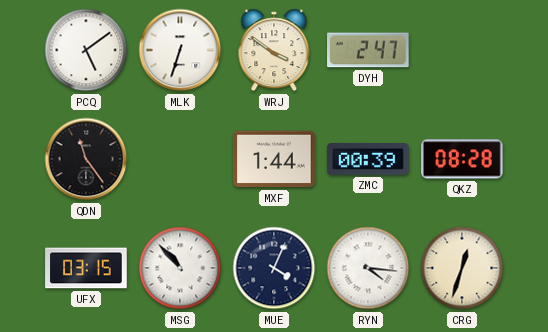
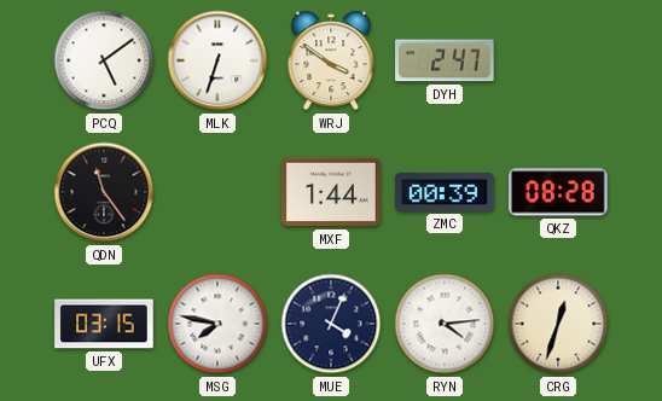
MSG: 10:53 -> 7:47 (217, 324)
RYN: 4:16 -> 4:14 (445, 324)
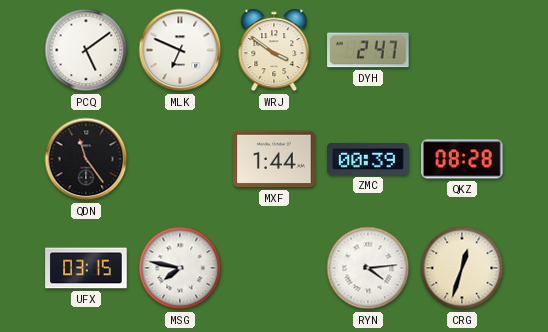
MLK: 6:33 -> 6:49 (180, 50)
MUE: 4:04 -> none (331, 324)
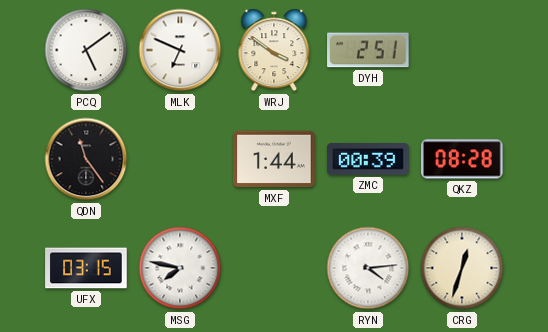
DYH: 2:47 -> 2:51 (368, 50)
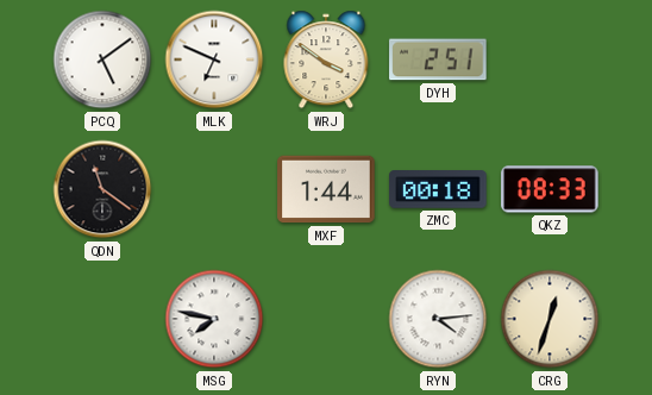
QDN: 11:24 -> 11:21 (102, 189)
ZMC: 00:39 -> 00:18 (438, 190)
QKZ: 08:28 -> 08:33 (550, 189)
UFX: 03:15 -> none (86, 268)
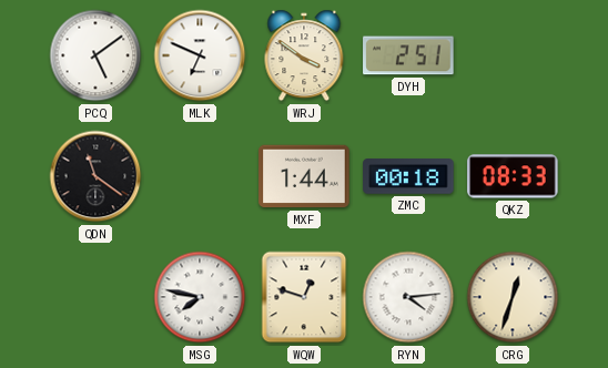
WQW: none -> 12:48 (304, 297)
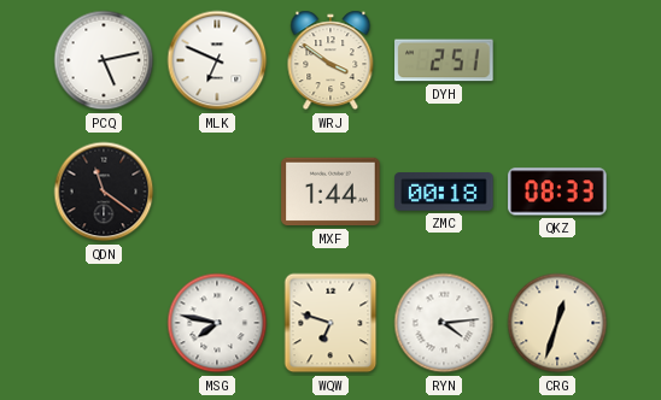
PCQ: 5:09 -> 5:13 (104, 60)
WQW: 12:48 -> 6:48 (330, 323)
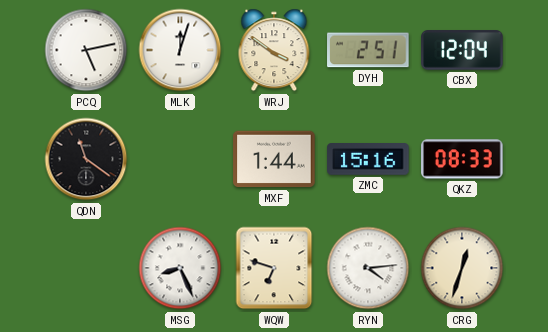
MLK: 6:49 -> 12:03 (180, 50)
CBX: none -> 12:04 (462, 50)
ZMC: 00:18 -> 15:16 (368, 160)
MSG: 7:47 -> 8:26 (180, 268)
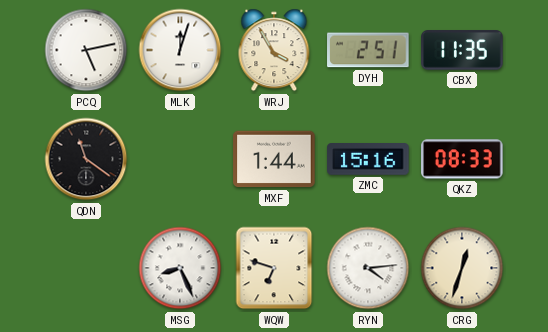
WRJ: 3:51 -> 3:55 (274, 50)
CBX: 12:04 -> 11:35 (462, 50)
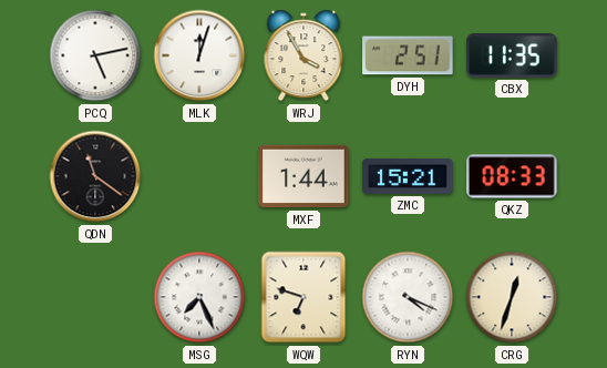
ZMC: 15:16 -> 15:21 (408, 177)
MSG: 8:26 -> 7:26 (199, 297)
RYN: 4:14 -> 4:19 (408, 297)
